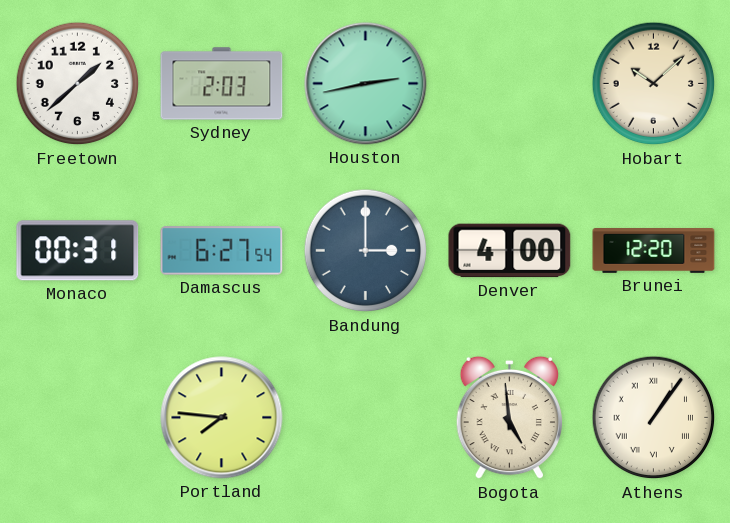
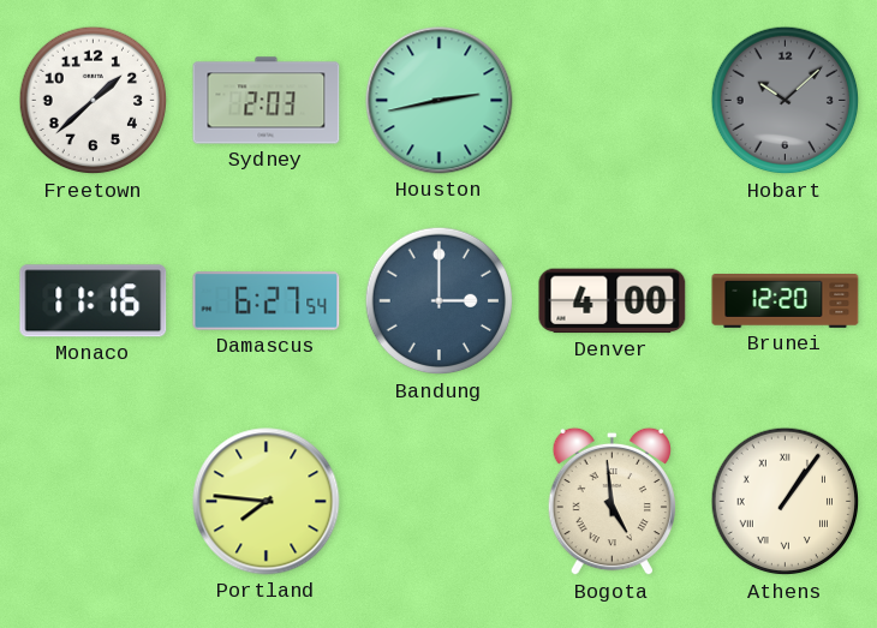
Hobart dial: cream -> grey (786, 101)
Monaco: 00:31 -> 11:16 (94, 301)
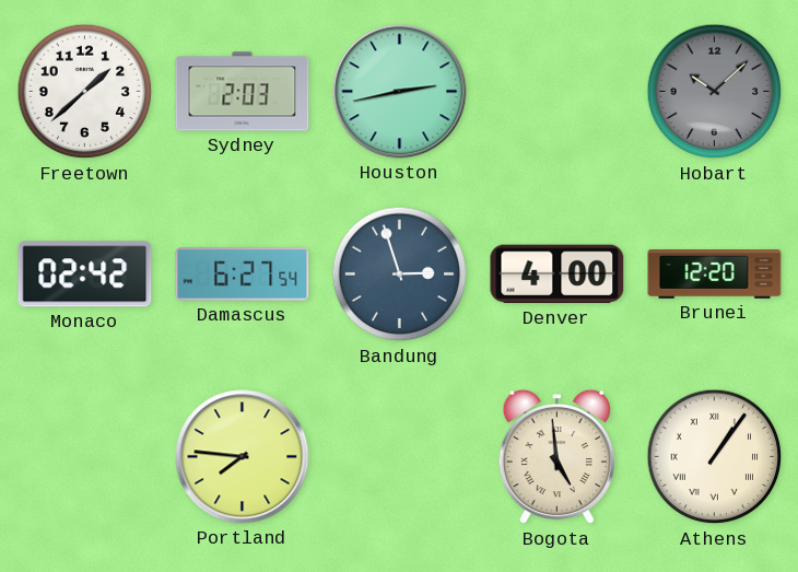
Monaco: 11:16 -> 02:42 (85, 275)
Bandung: 3:00 -> 2:57 (400, 275)
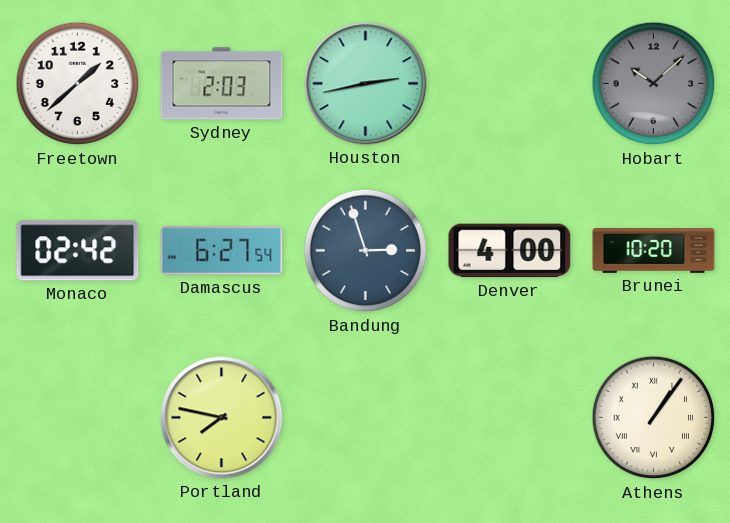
Brunei: 12:20 -> 10:20 (654, 251)
Portland: 7:46 -> 7:47 (222, 418)
Bogota: 4:59 -> none (556, 457)
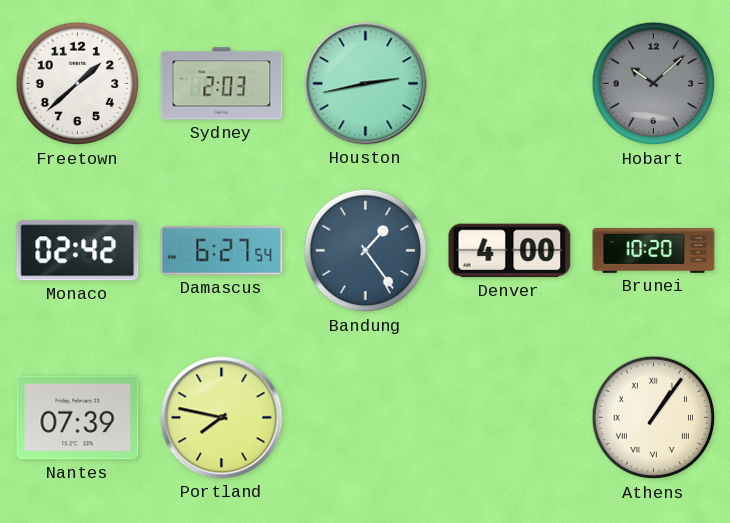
Bandung: 2:57 -> 1:24 (366, 251)
Nantes: none -> 07:39 (78, 418)
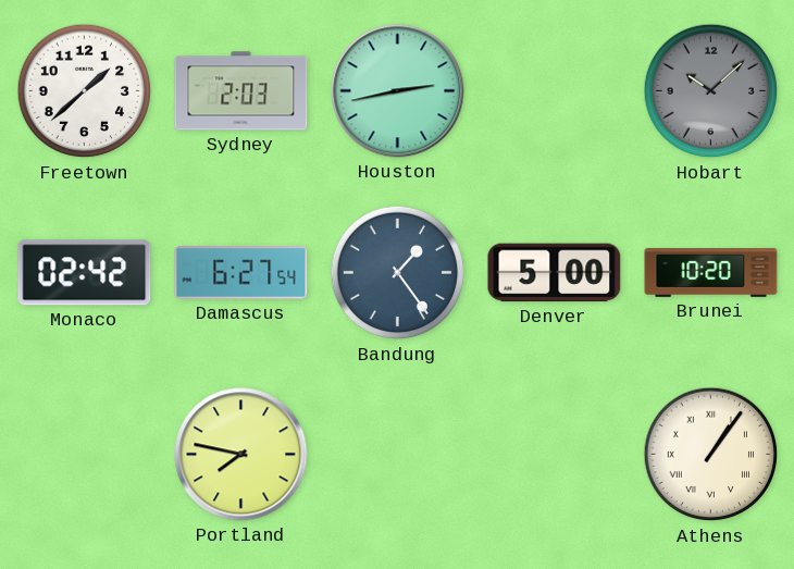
Denver: 4:00 -> 5:00 (555, 273)
Nantes: 07:39 -> none (78, 418)
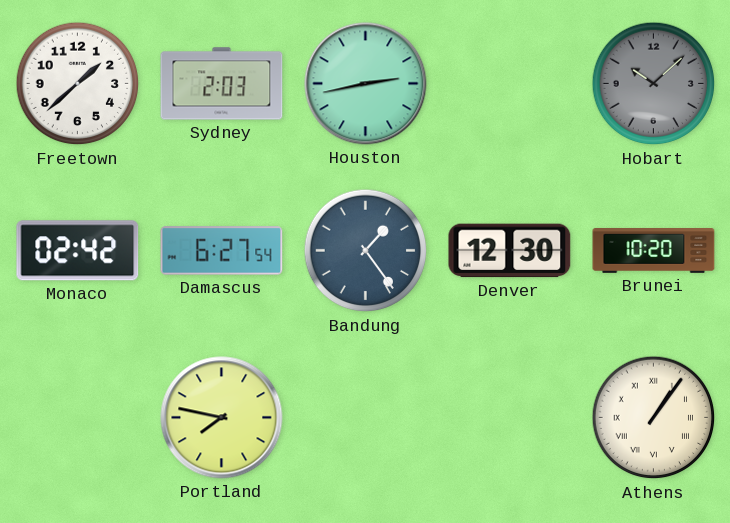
Denver: 5:00 -> 12:30 (510, 251)
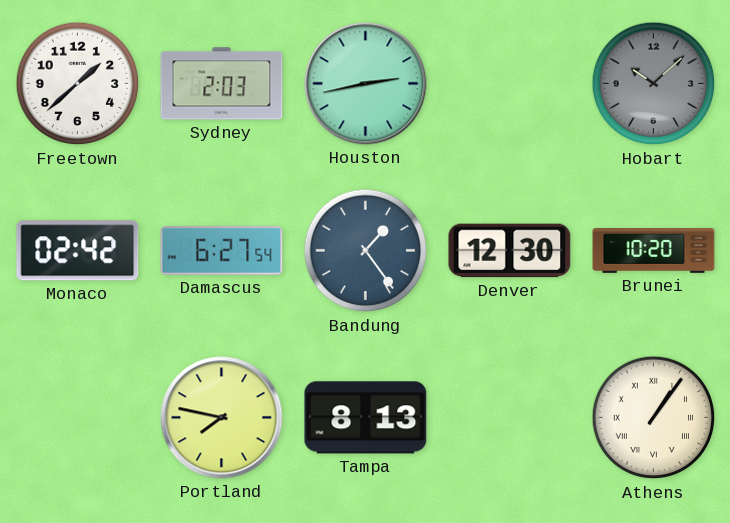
Tampa: none -> 8:13 (366, 418)
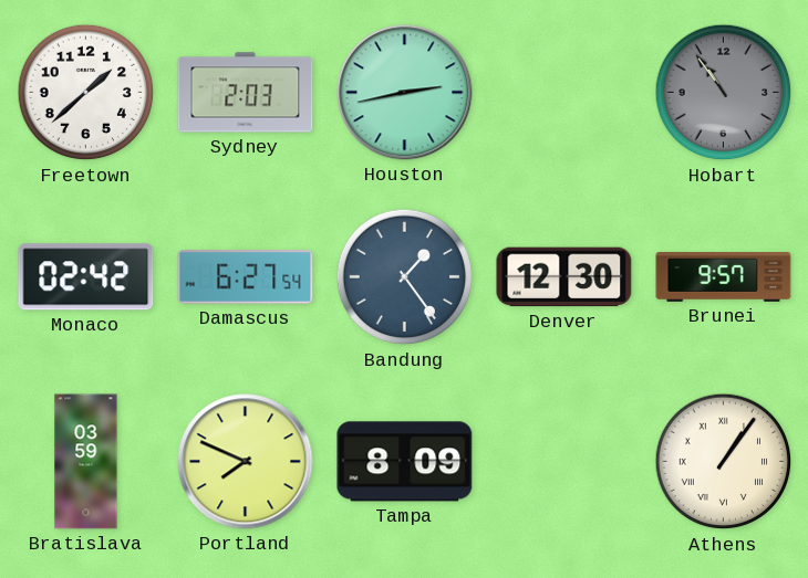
Hobart: 10:08 -> 10:54 (724, 93)
Brunei: 10:20 -> 9:57 (724, 277)
Bratislava: none -> 03:59 (86, 462)
Portland: 7:47 -> 7:49 (246, 462)
Tampa: 8:13 -> 8:09 (405, 462)
